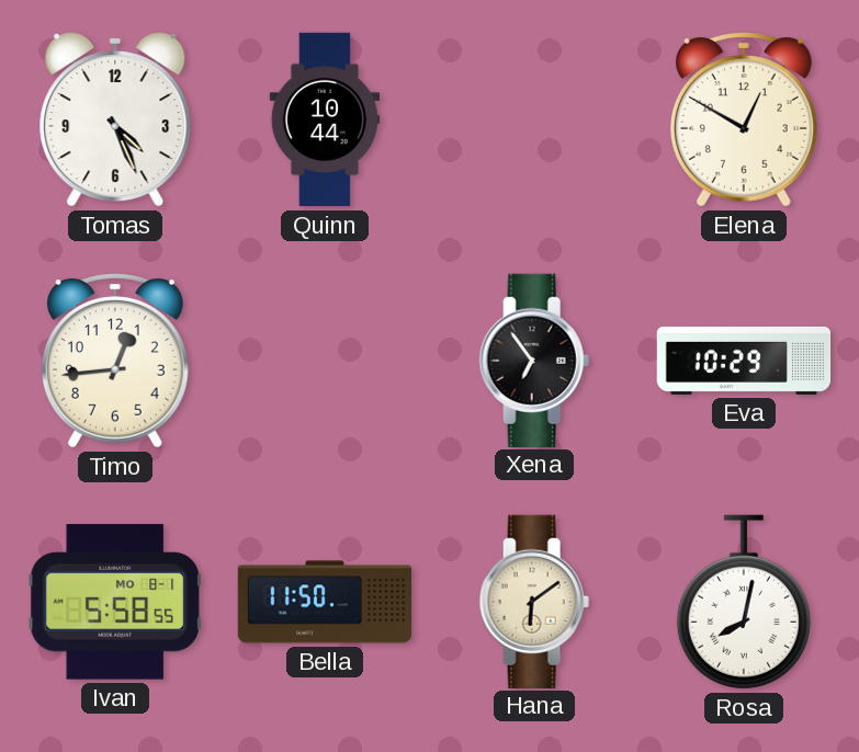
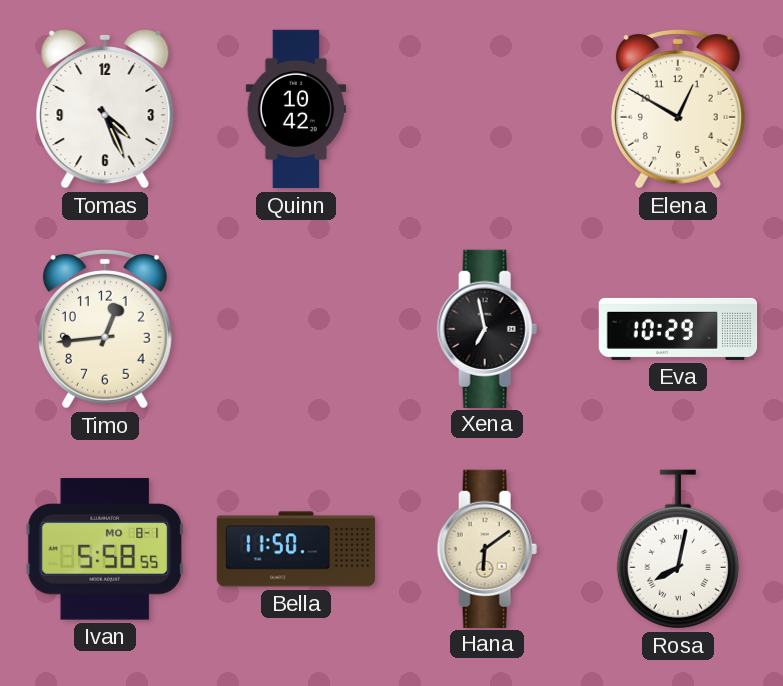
Quinn: 10:44 -> 10:42 (296, 109)
Xena: 6:54 -> 6:58 (487, 328)
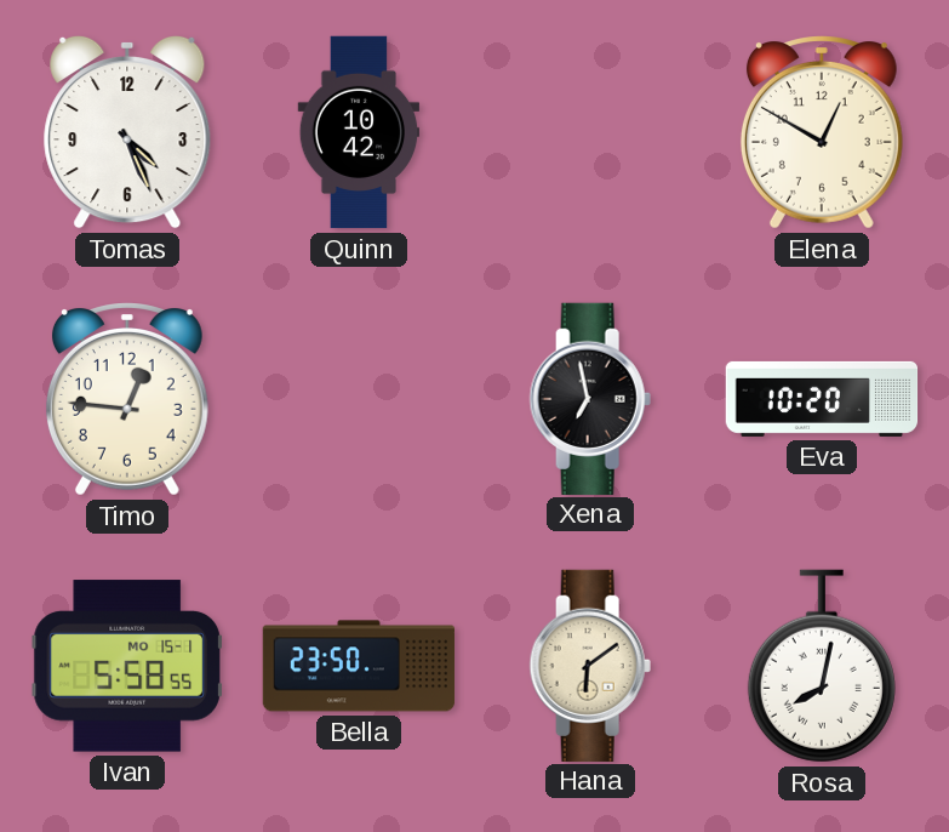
Timo: 12:44 -> 12:46 (127, 399)
Eva: 10:29 -> 10:20 (822, 399)
Ivan date: MO 8-1 -> MO 15-1 (127, 666)
Bella: 11:50 -> 23:50 (359, 666)
